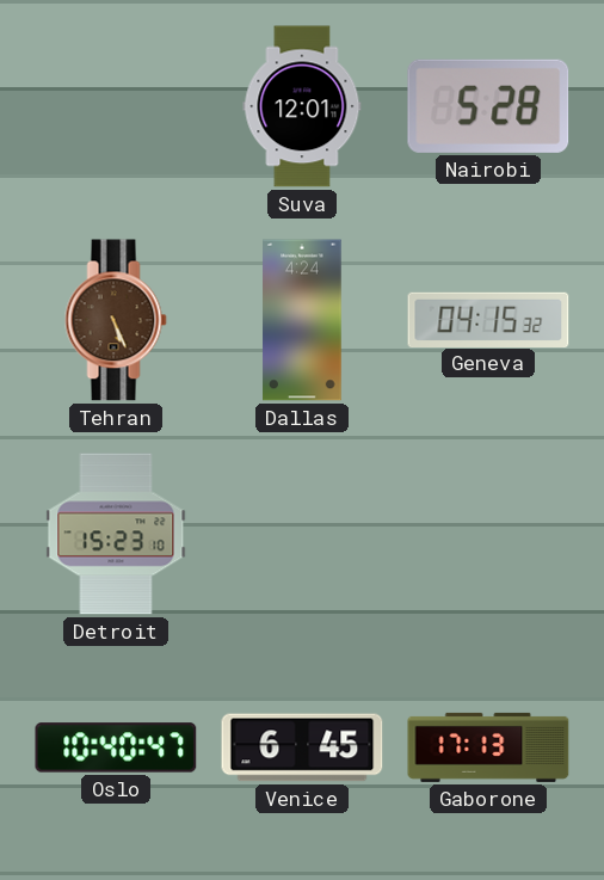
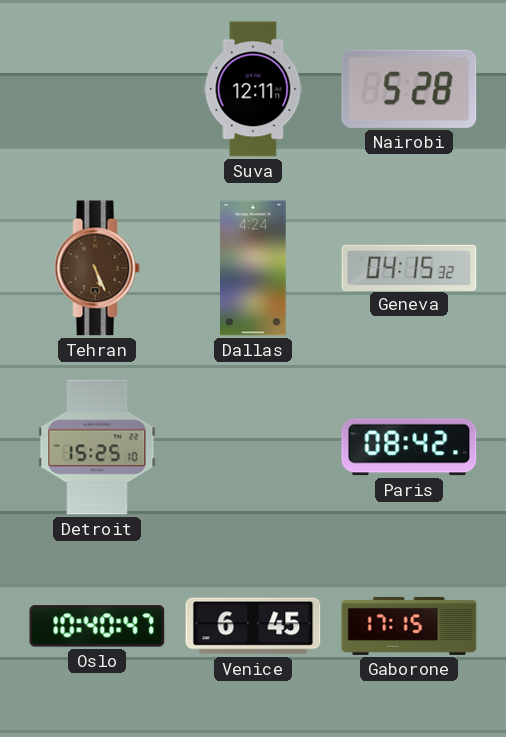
Suva: 12:01 -> 12:11 (253, 89)
Detroit: 15:23 -> 15:25 (97, 447)
Paris: none -> 08:42 (409, 447)
Gaborone: 17:13 -> 17:15 (409, 626)
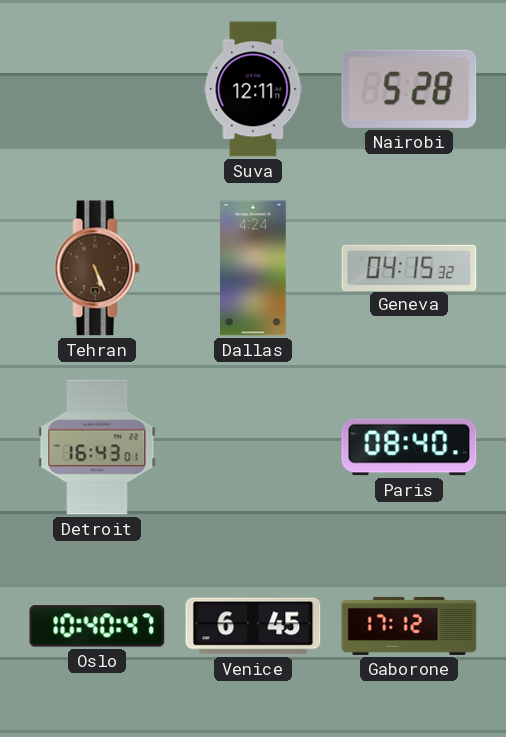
Detroit: 15:25 -> 16:43 (97, 447)
Paris: 08:42 -> 08:40 (409, 447)
Gaborone: 17:15 -> 17:12 (409, 626)
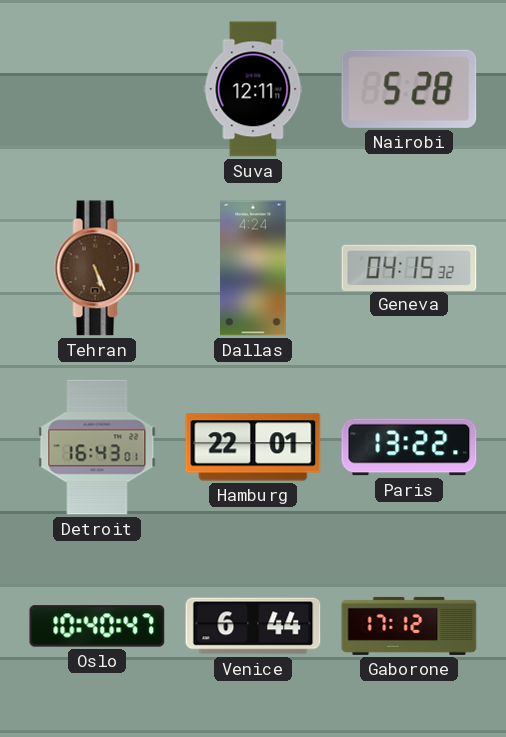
Hamburg: none -> 22:01 (253, 447)
Paris: 08:40 -> 13:22 (409, 447)
Venice: 6:45 -> 6:44 (253, 626)
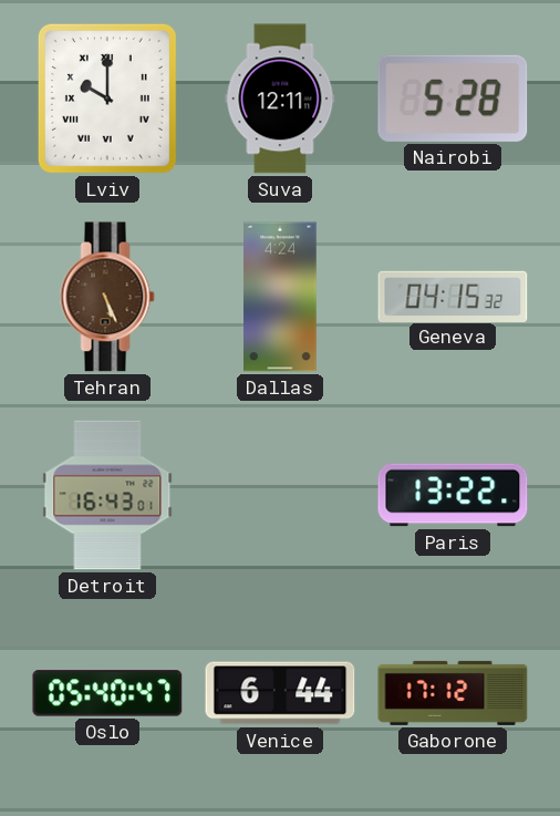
Lviv: none -> 10:00 (107, 99)
Hamburg: 22:01 -> none (253, 447)
Oslo: 10:40 -> 05:40 (107, 693)
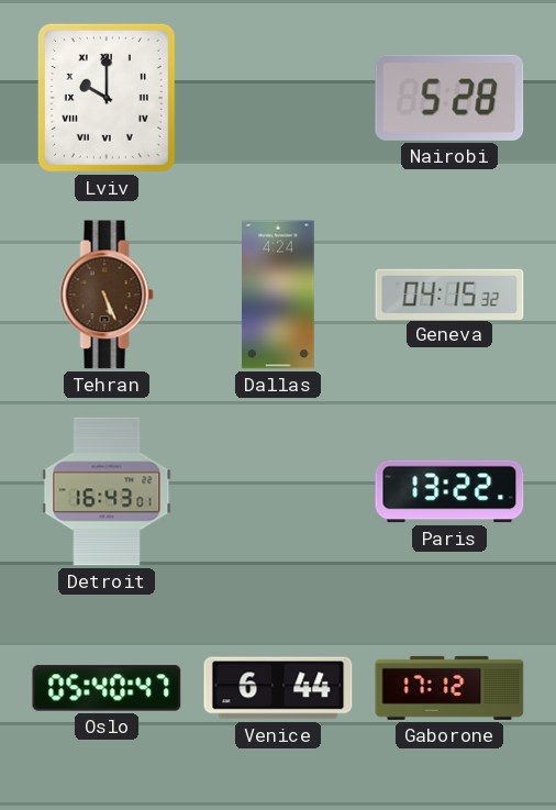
Suva: 12:11 -> none (280, 99)
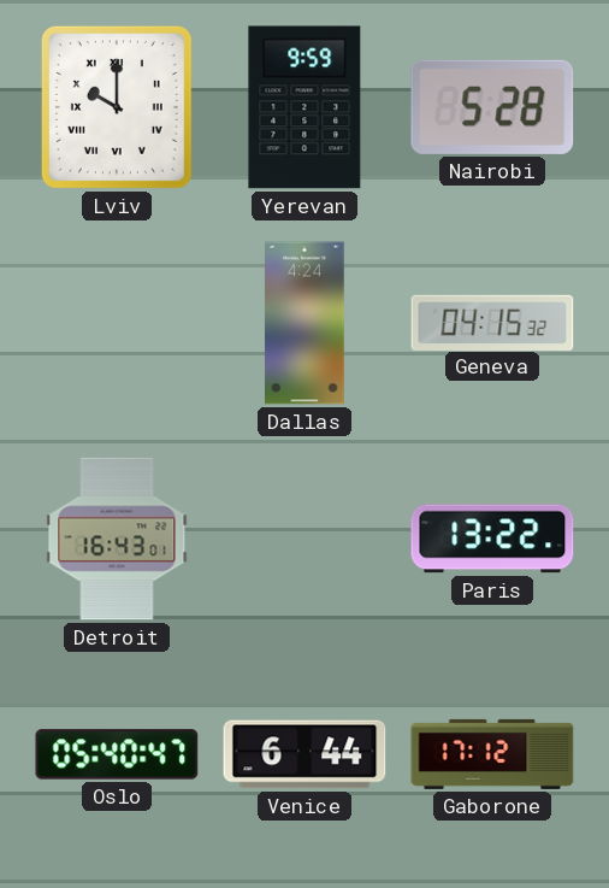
Yerevan: none -> 9:59 (304, 107)
Tehran: 5:26 -> none (107, 295)
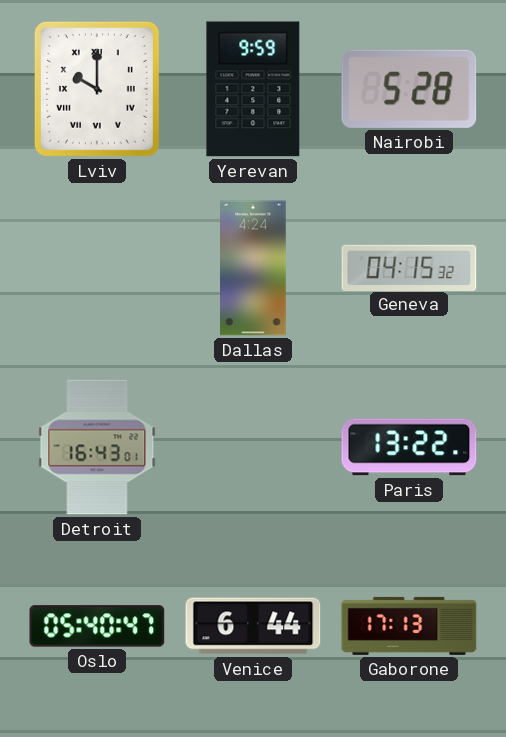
Gaborone: 17:12 -> 17:13 (409, 626)
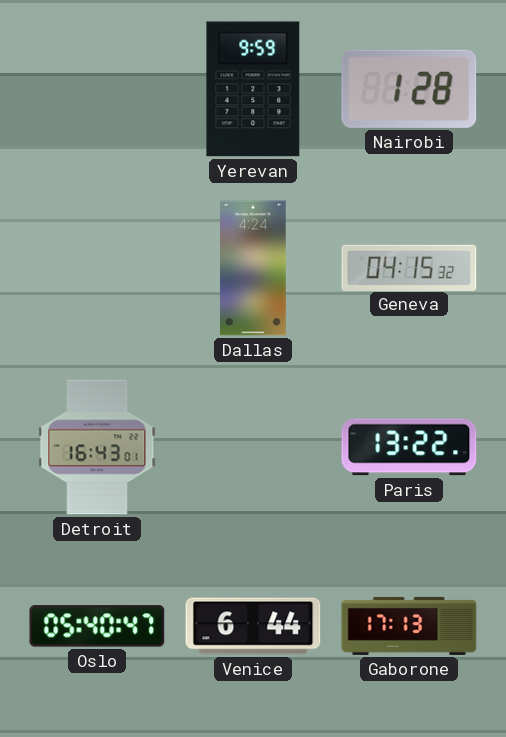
Lviv: 10:00 -> none (97, 89)
Nairobi: 5:28 -> 1:28 (409, 89)
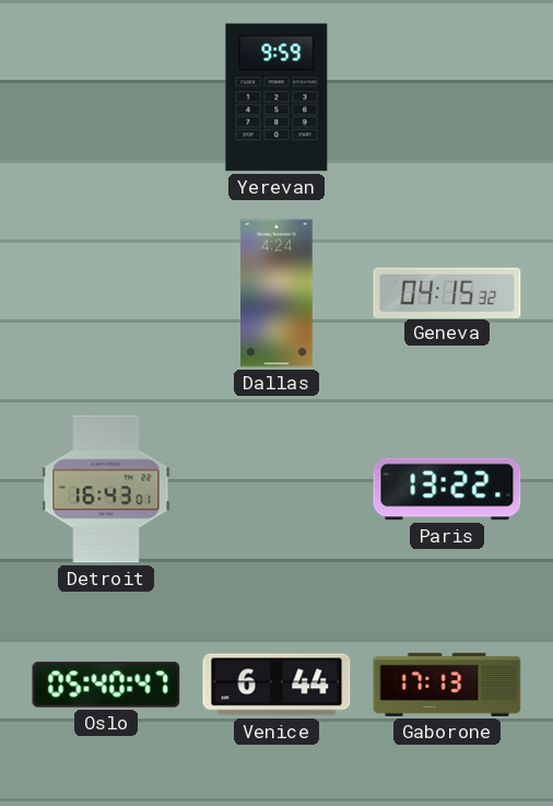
Nairobi: 1:28 -> none (409, 89)
